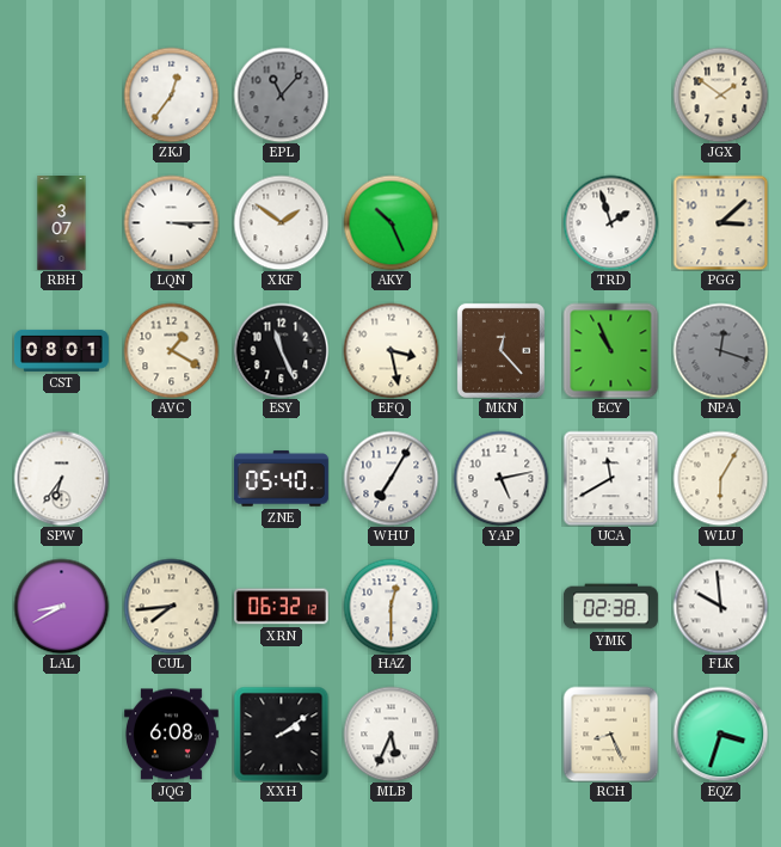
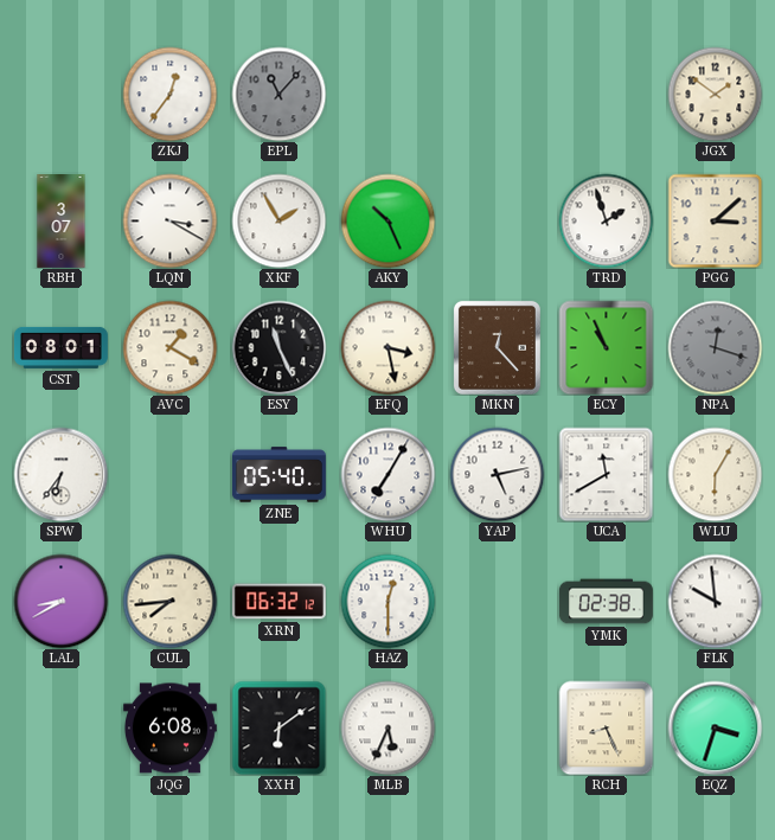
LQN: 3:15 -> 3:20 (169, 220)
XKF: 1:51 -> 1:55 (278, 220)
XXH: 2:09 -> 6:09 (278, 727)
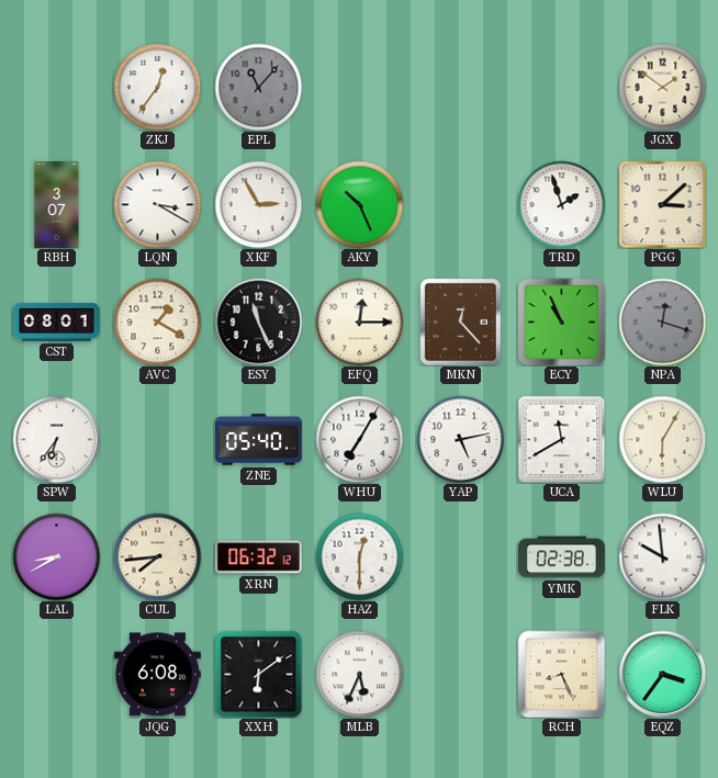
XKF: 1:55 -> 2:55 (258, 204)
EFQ: 3:28 -> 12:15 (359, 322)
EQZ: 3:33 -> 3:36 (662, 674)
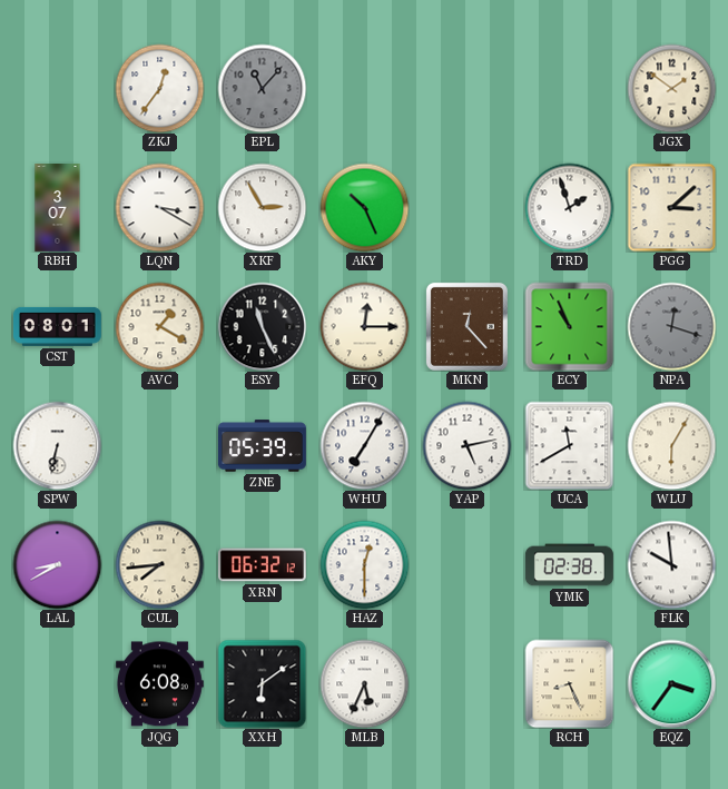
SPW: 6:36 -> 6:32 (57, 445)
ZNE: 05:40 -> 05:39 (262, 446)
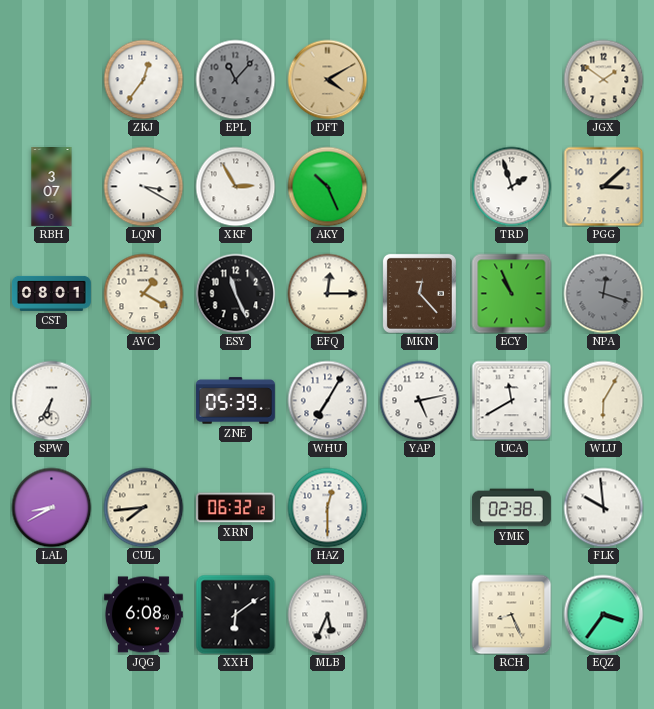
DFT: none -> 4:10 (327, 79)
SPW: 6:32 -> 6:35 (51, 400)
